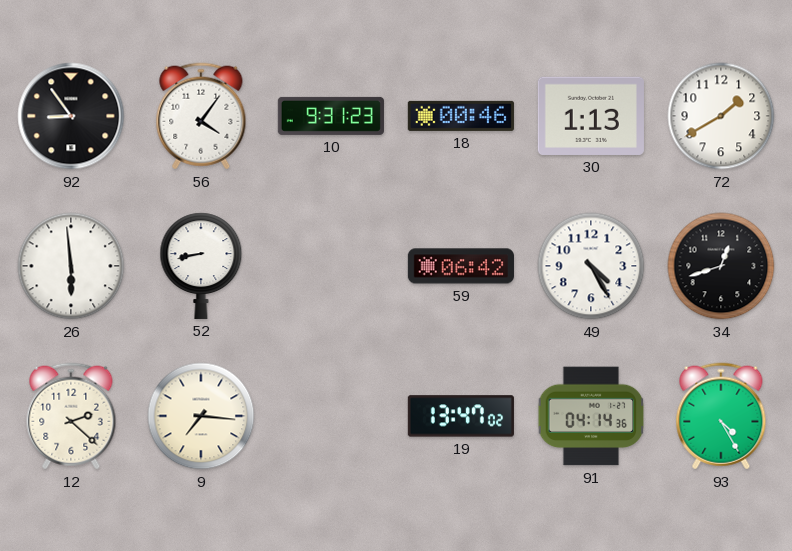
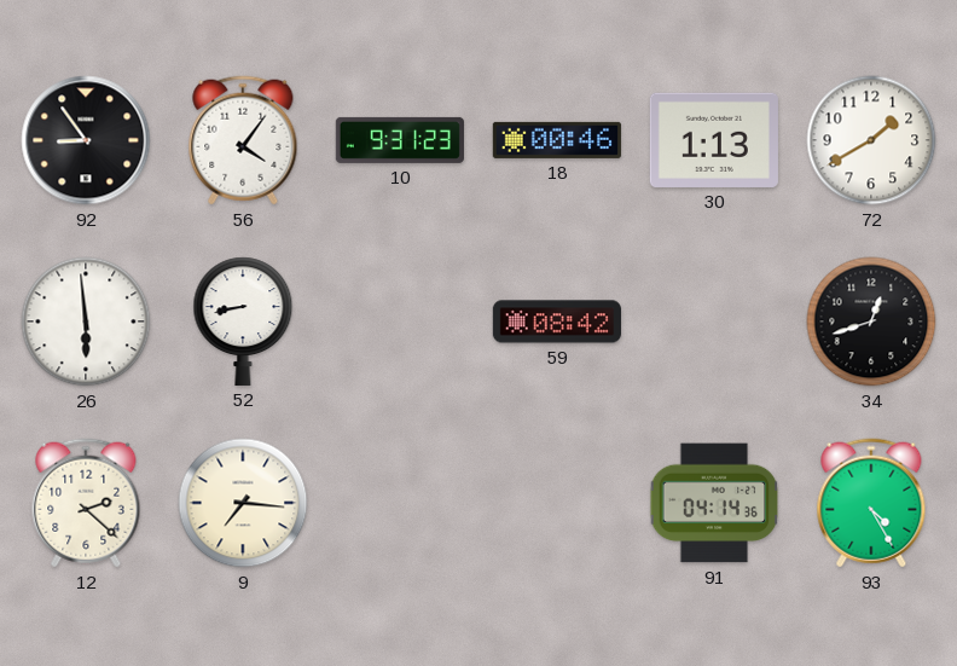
59: 06:42 -> 08:42 (557, 322)
49: 4:25 -> none (591, 266)
19: 13:47 -> none (461, 416)
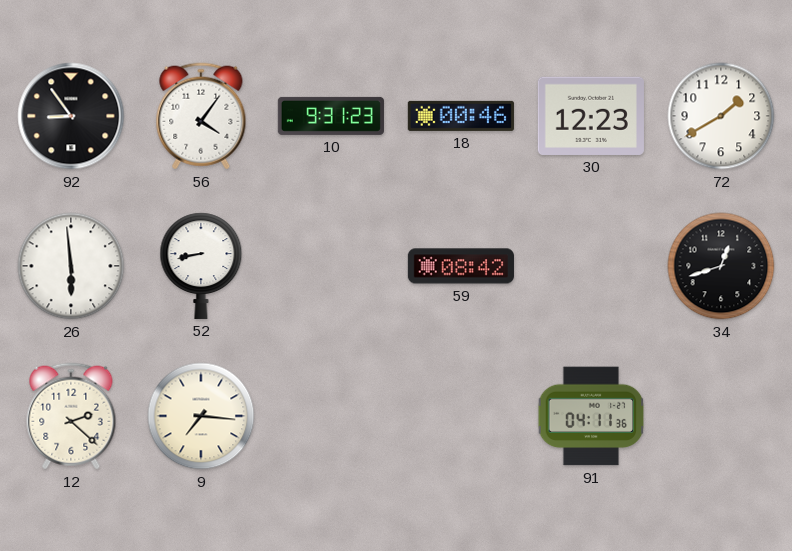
30: 1:13 -> 12:23 (591, 116)
91: 04:14 -> 04:11 (591, 416)
93: 4:25 -> none (871, 503)
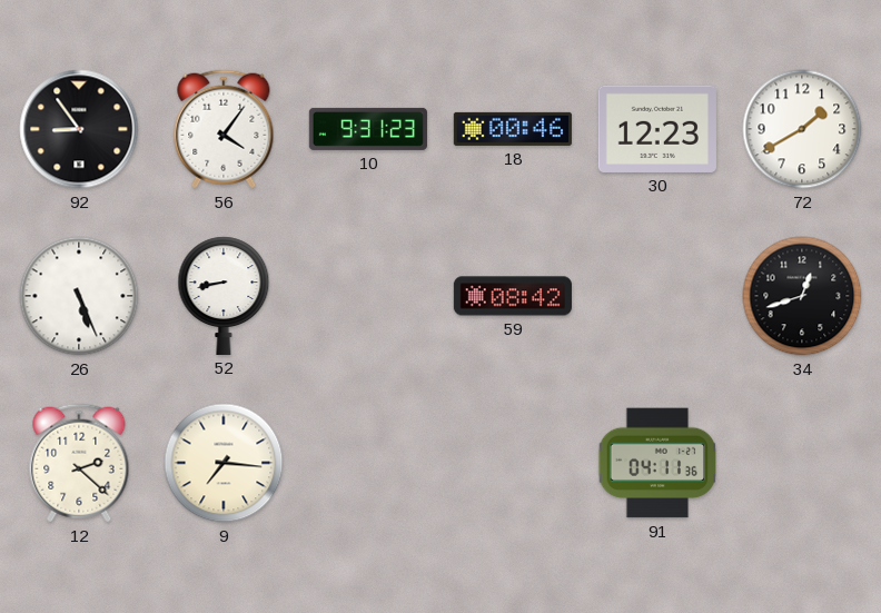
26: 5:59 -> 5:26 (79, 296)
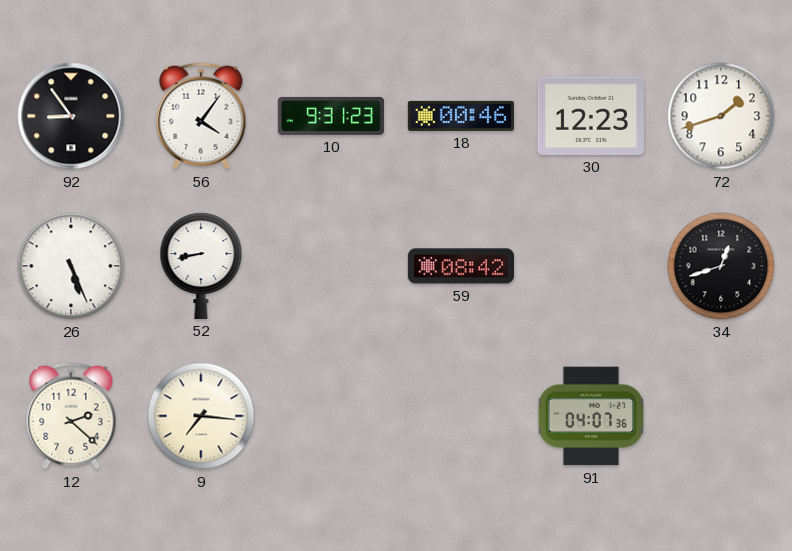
72: 1:40 -> 1:42 (721, 116)
91: 04:11 -> 04:07 (591, 416)
